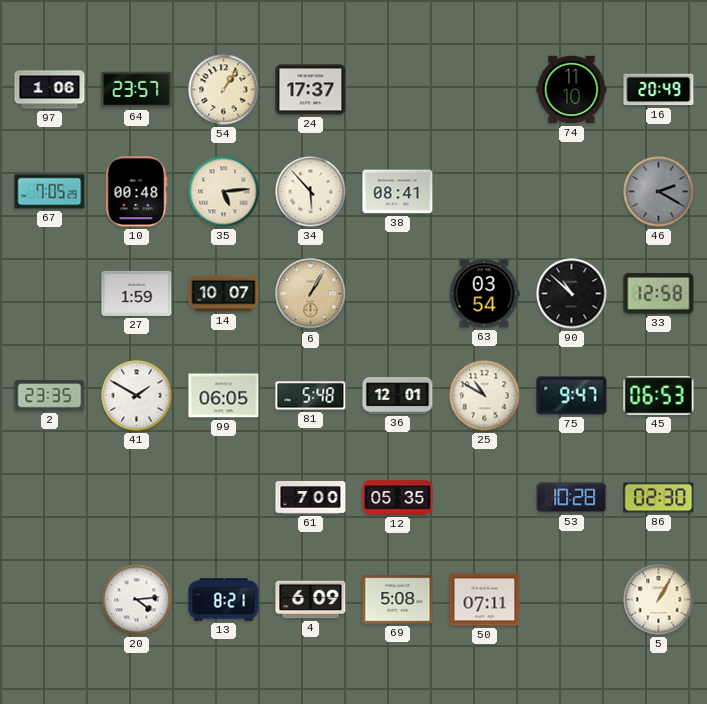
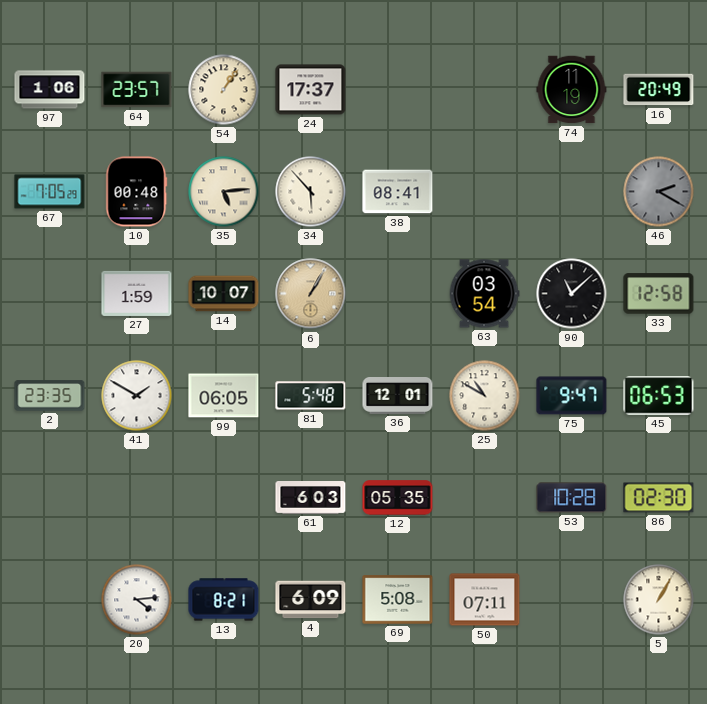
74: 11:10 -> 11:19 (572, 90)
90: 10:52 -> 11:08 (572, 294)
61: 7:00 -> 6:03 (311, 498)
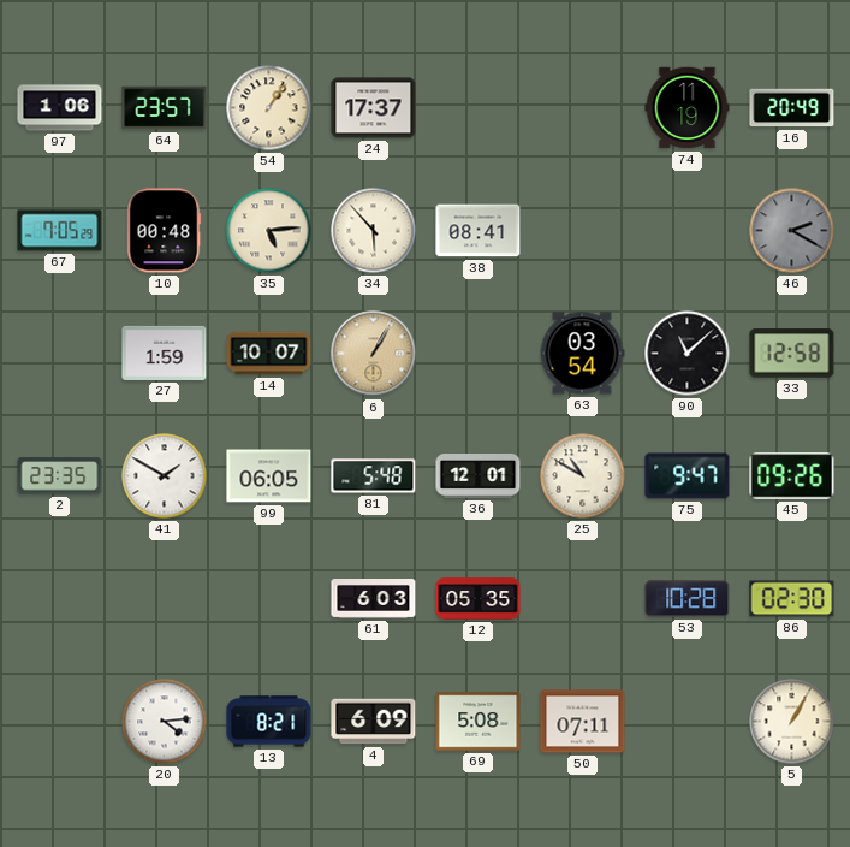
45: 06:53 -> 09:26 (792, 476)
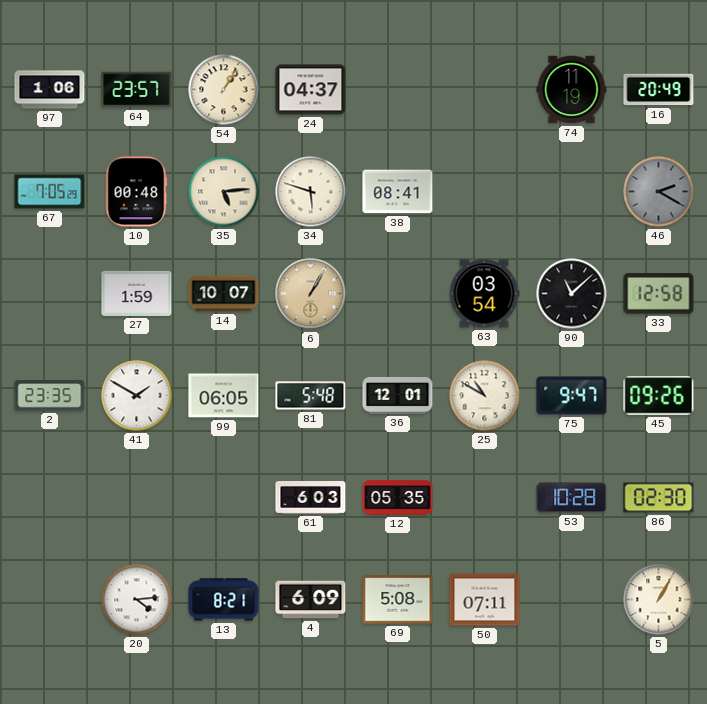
24: 17:37 -> 04:37 (311, 90)
34: 5:53 -> 5:48 (311, 192)
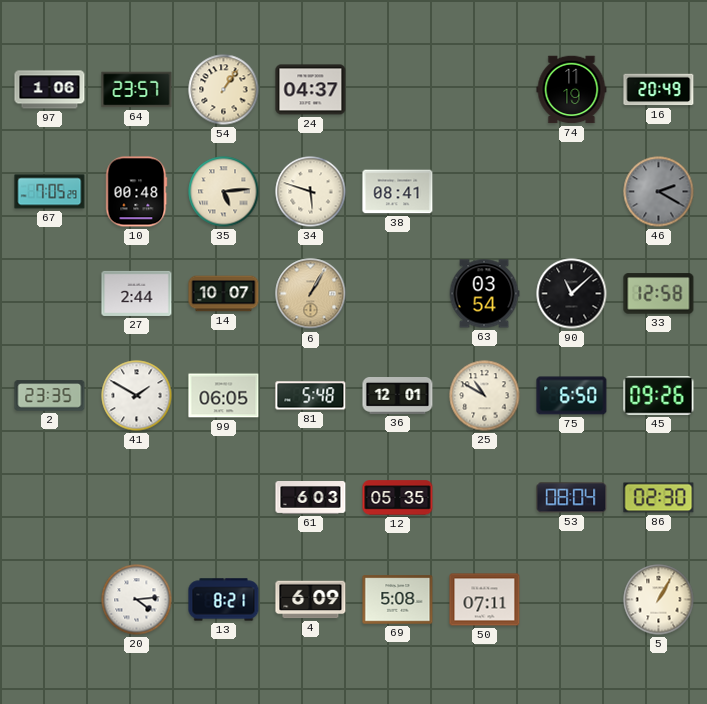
27: 1:59 -> 2:44 (137, 293)
75: 9:47 -> 6:50 (572, 396)
53: 10:28 -> 08:04 (572, 498)
